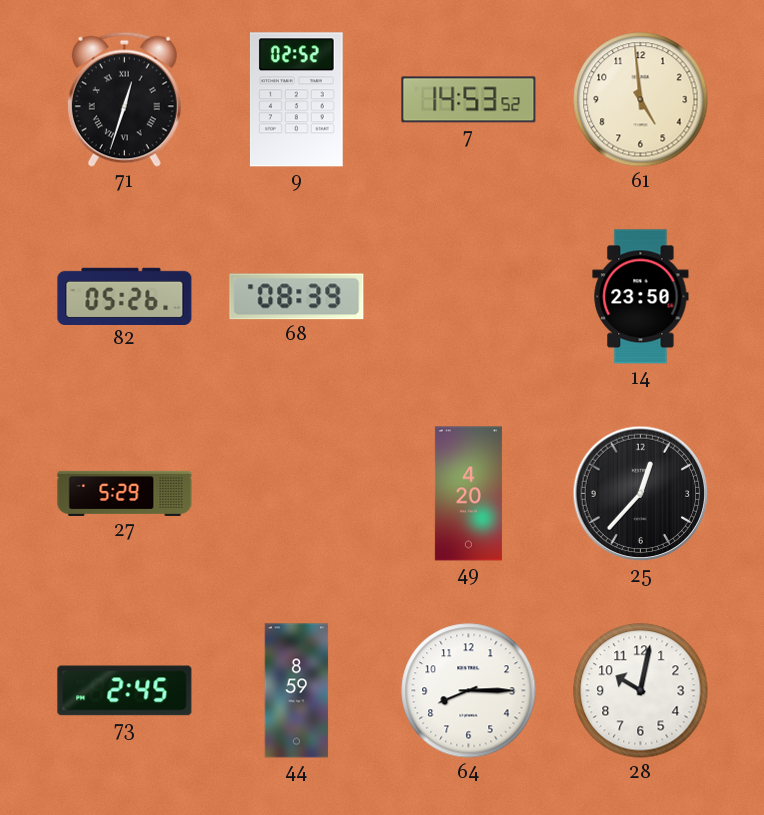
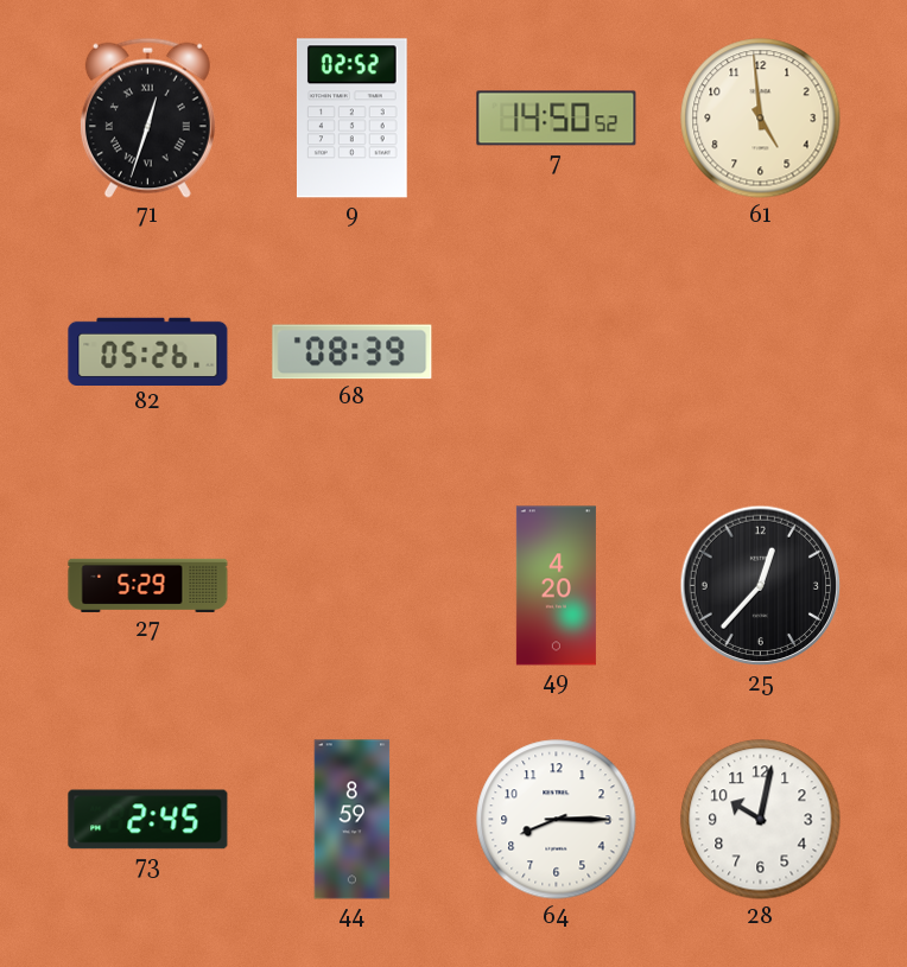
7: 14:53 -> 14:50 (557, 119)
14: 23:50 -> none (641, 297)
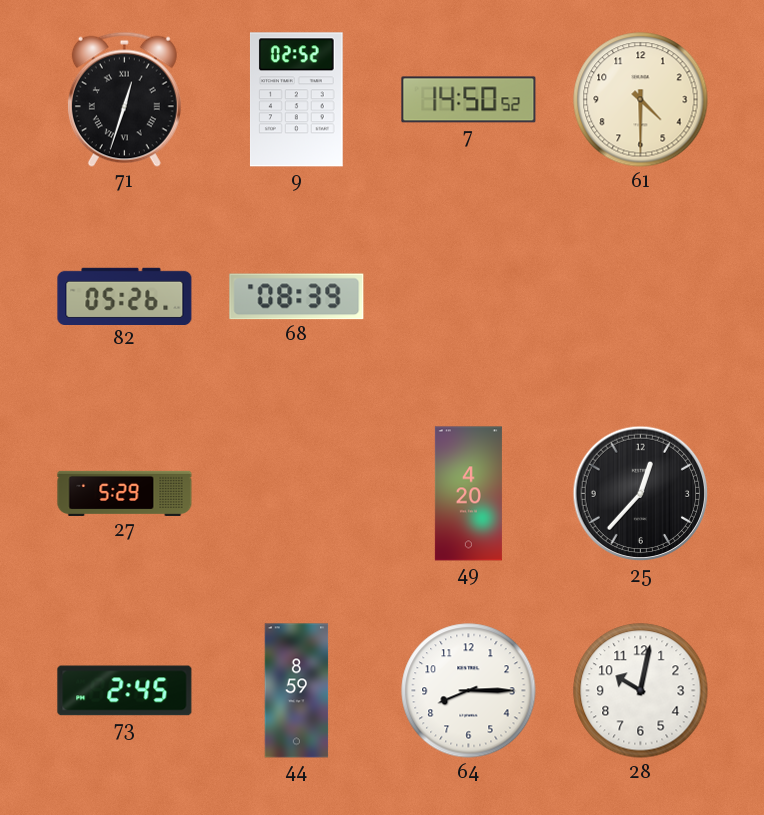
61: 4:59 -> 4:30 (641, 100)
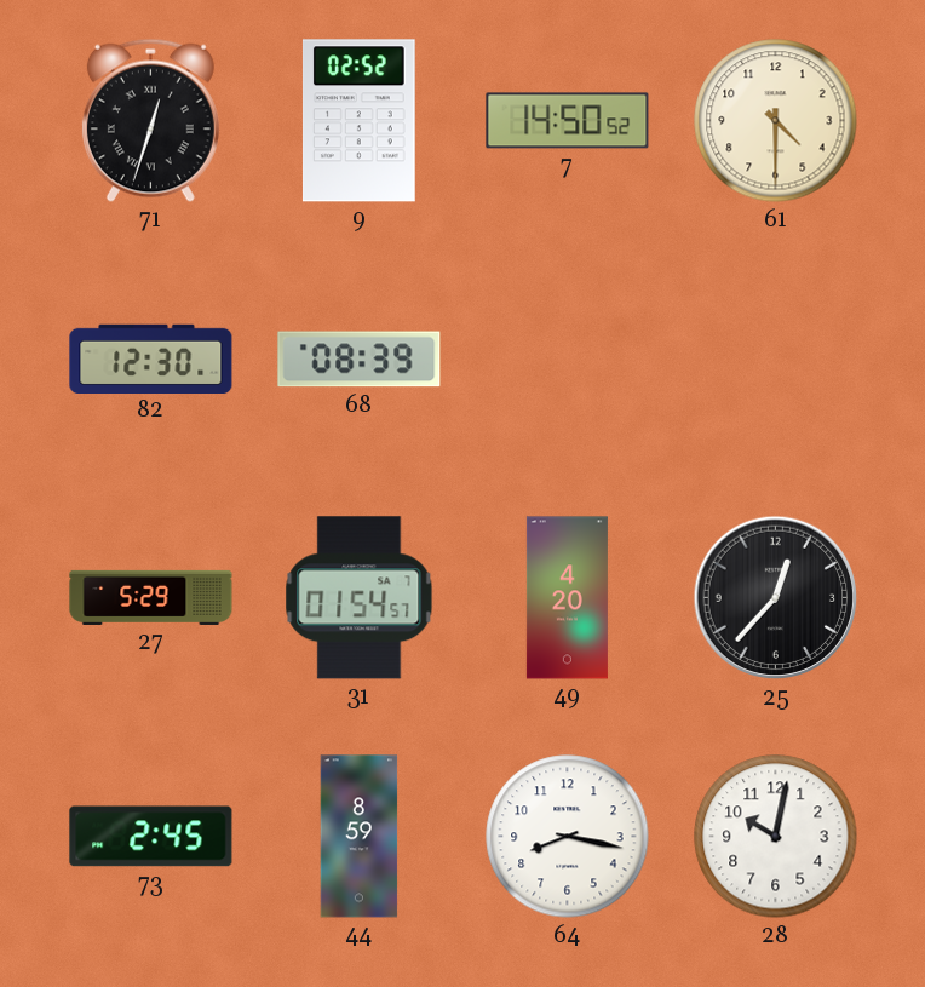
82: 05:26 -> 12:30 (151, 358)
31: none -> 01:54 (360, 598)
64: 8:15 -> 8:17 (568, 837)
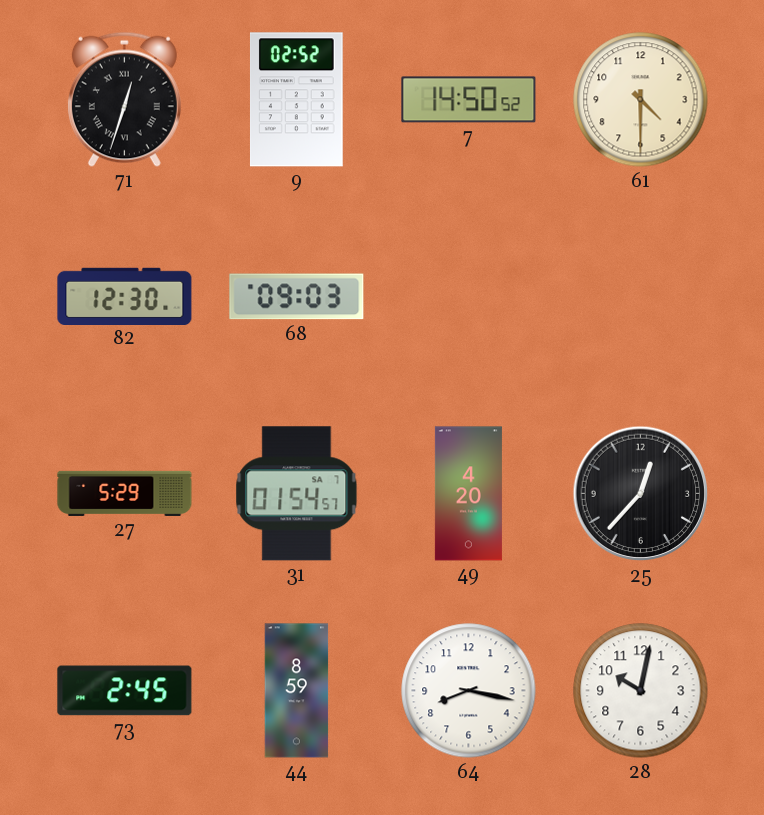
68: 08:39 -> 09:03 (297, 297)
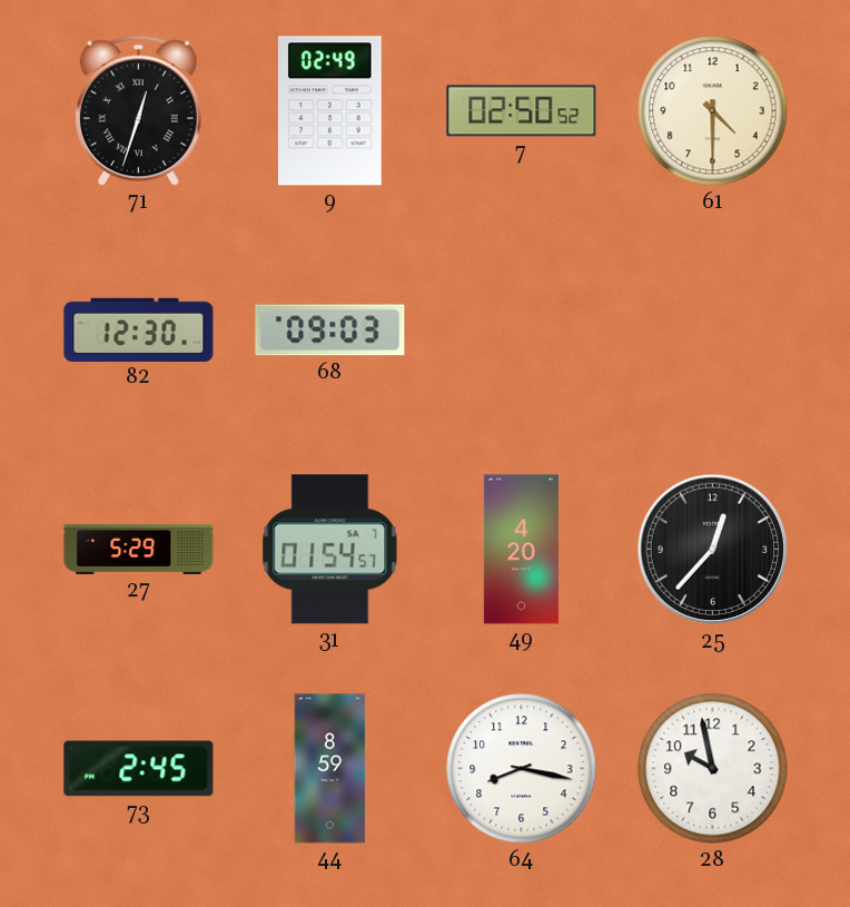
9: 02:52 -> 02:49 (330, 111)
7: 14:50 -> 02:50 (522, 111)
28: 10:02 -> 9:58 (713, 769)
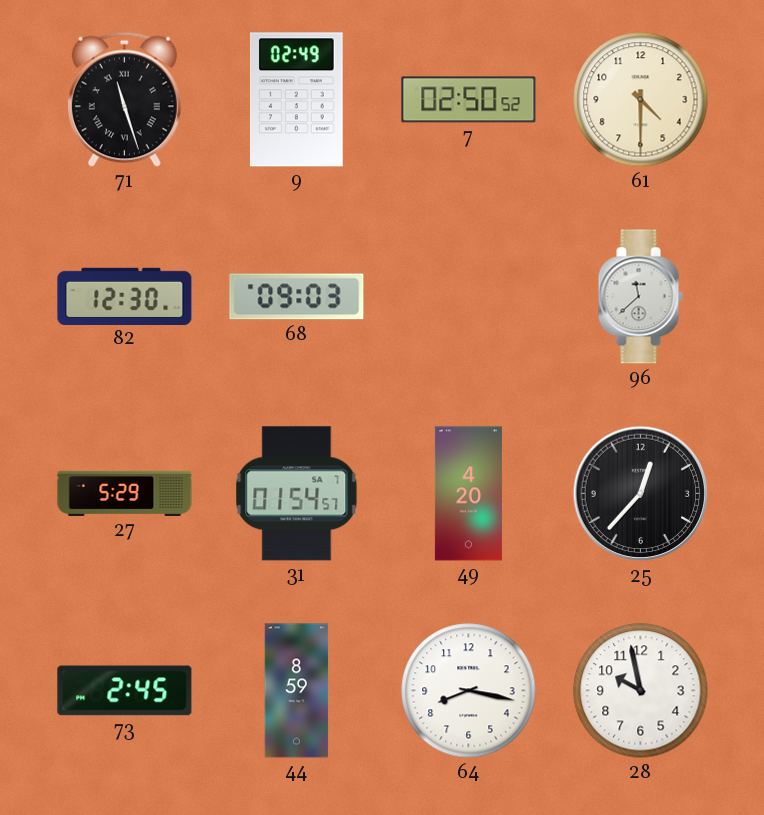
71: 12:33 -> 11:27 (124, 99)
96: none -> 11:38 (640, 297)
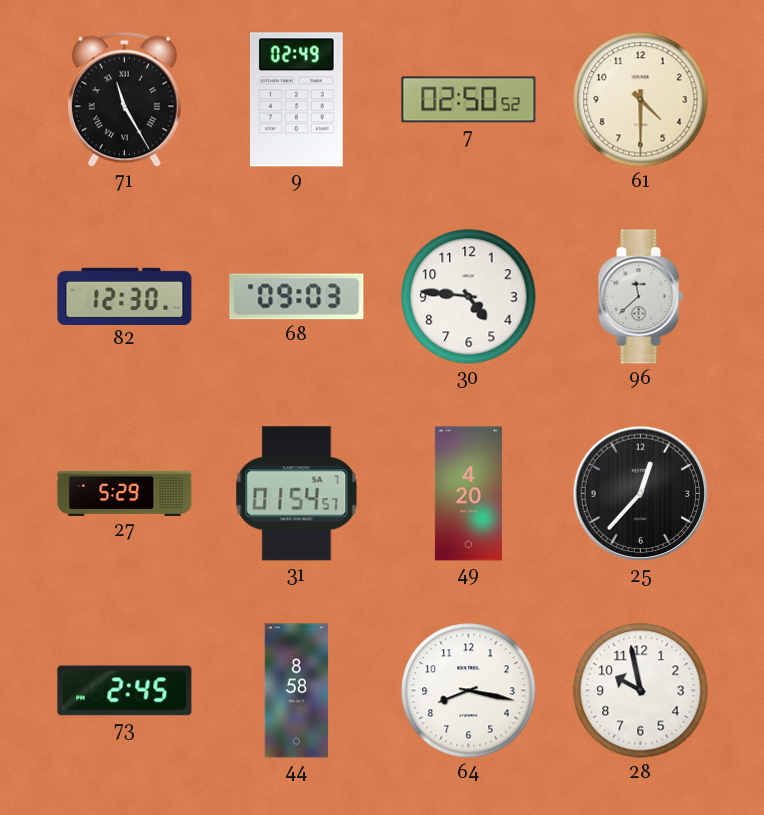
71: 11:27 -> 11:25 (124, 99)
30: none -> 4:46 (469, 297)
44: 8:59 -> 8:58 (297, 691)
